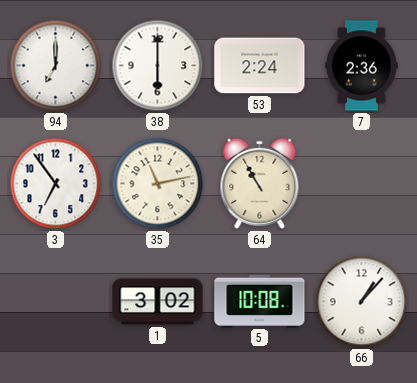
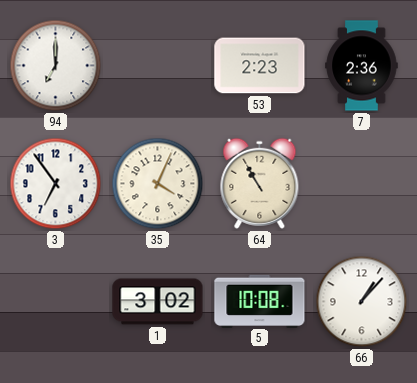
38: 6:00 -> none (158, 66)
53: 2:24 -> 2:23 (260, 66)
35: 11:13 -> 4:04 (158, 184)
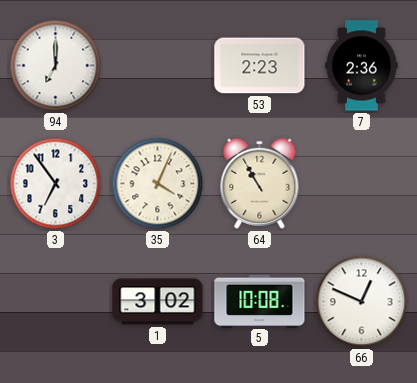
66: 1:07 -> 12:49 (362, 302)
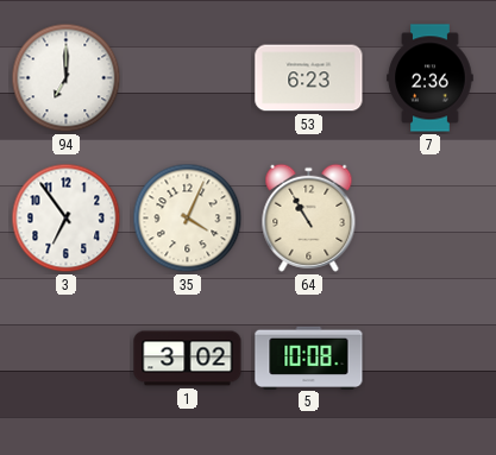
53: 2:23 -> 6:23 (309, 78)
66: 12:49 -> none (362, 302)
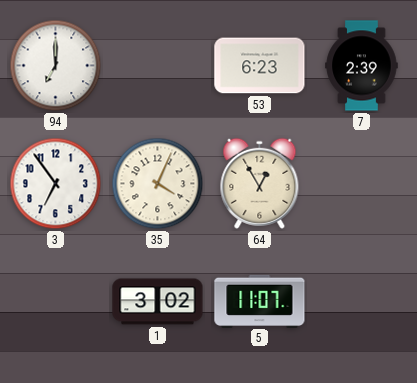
7: 2:36 -> 2:39 (362, 66)
64: 10:55 -> 12:55 (260, 183)
5: 10:08 -> 11:07 (260, 301)
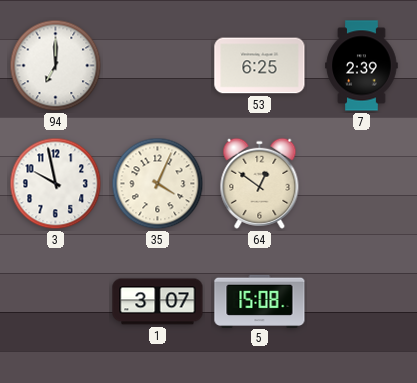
53: 6:23 -> 6:25 (260, 66)
3: 6:54 -> 9:58 (56, 184)
64: 12:55 -> 12:51 (260, 183)
1: 3:02 -> 3:07 (158, 302)
5: 11:07 -> 15:08 (260, 301)
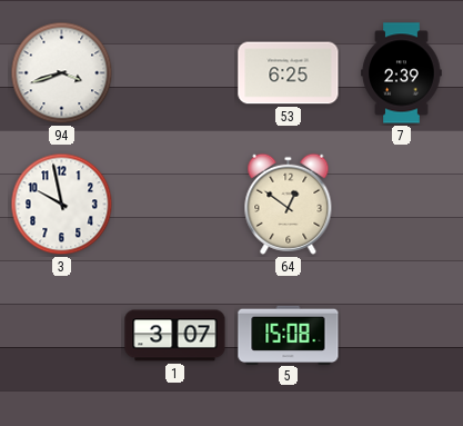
94: 7:00 -> 3:42 (62, 73)
35: 4:04 -> none (158, 184)
